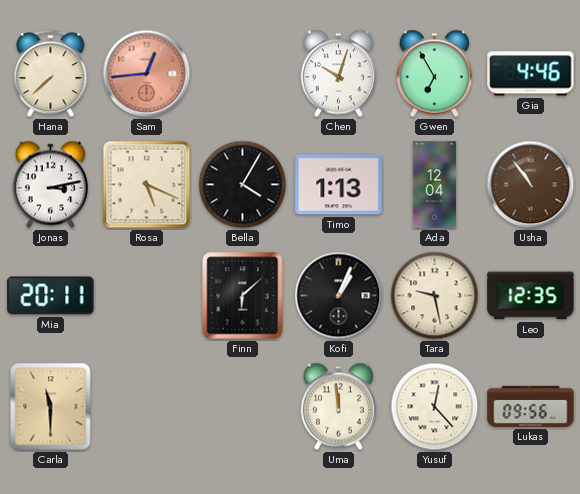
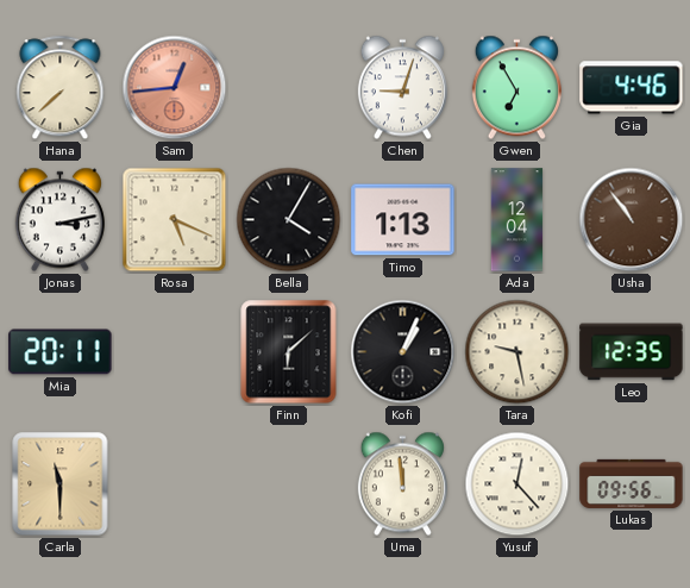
Chen: 10:03 -> 9:03 (402, 88)
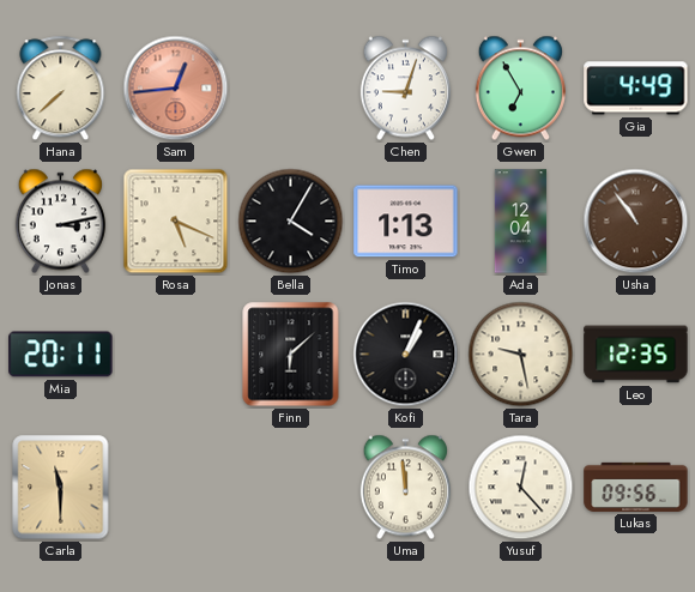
Gia: 4:46 -> 4:49 (636, 89)
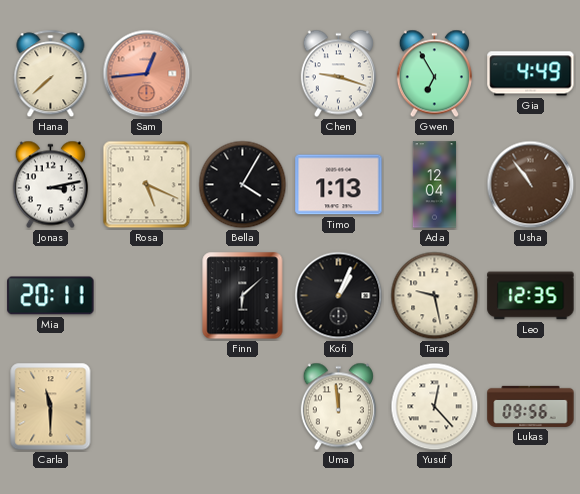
Chen: 9:03 -> 9:18 (338, 74)
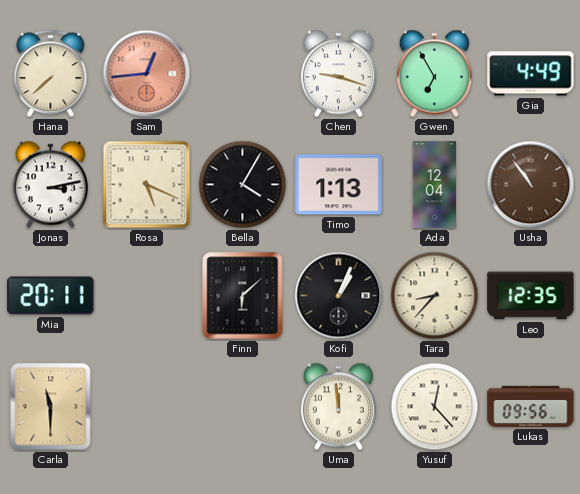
Tara: 9:28 -> 8:37 (435, 296)
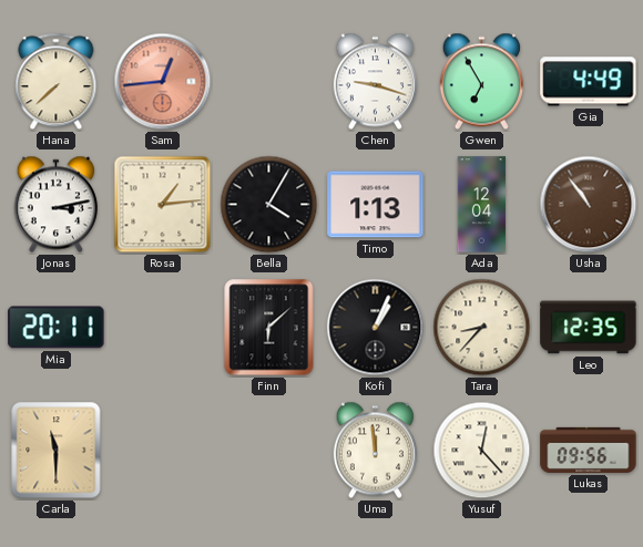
Rosa: 5:19 -> 1:14 (163, 205)
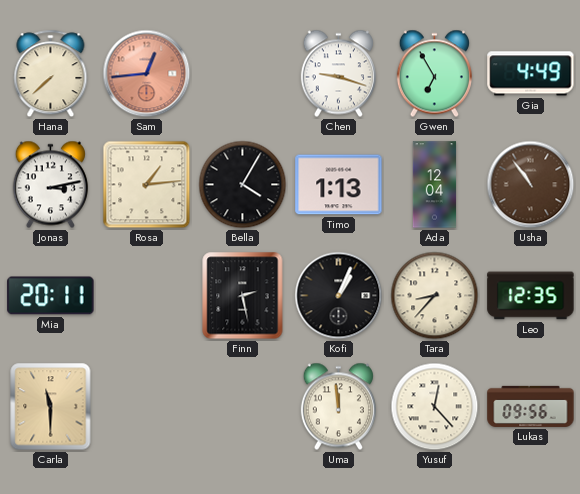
Finn: 6:08 -> 2:28 (243, 296)
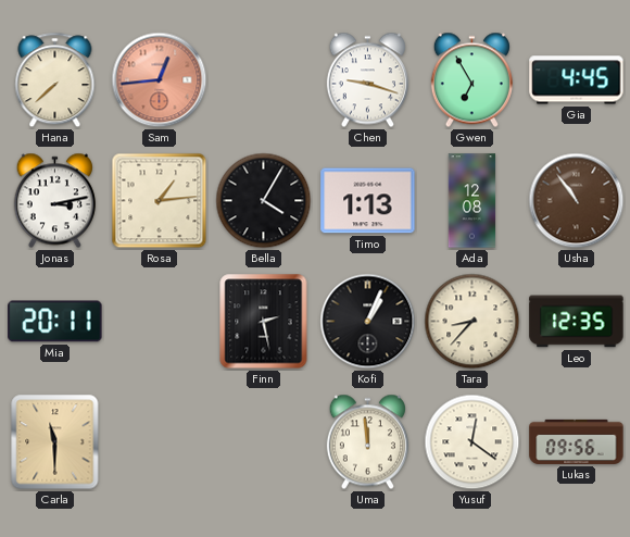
Gia: 4:49 -> 4:45 (577, 80)
Ada: 12:04 -> 12:08 (472, 201)
Yusuf: 12:23 -> 12:21 (472, 442)
